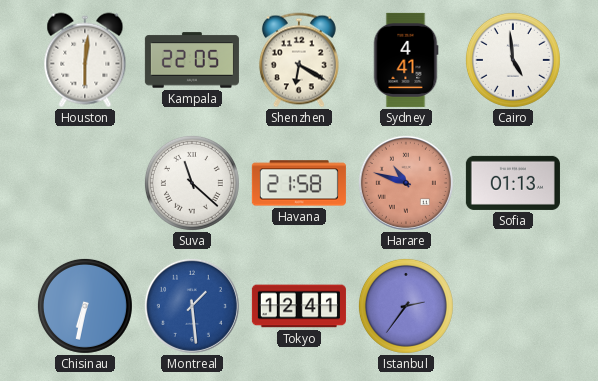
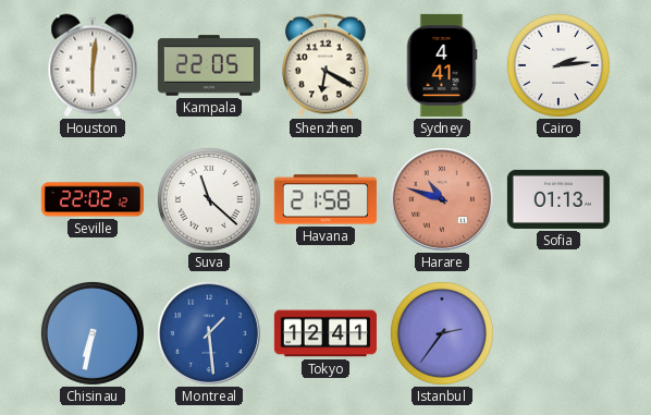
Cairo: 4:59 -> 2:14 (558, 65)
Seville: none -> 22:02 (93, 199)
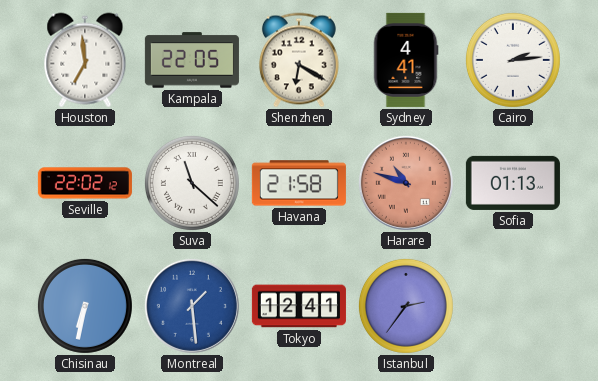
Houston: 6:01 -> 6:59 (85, 60)
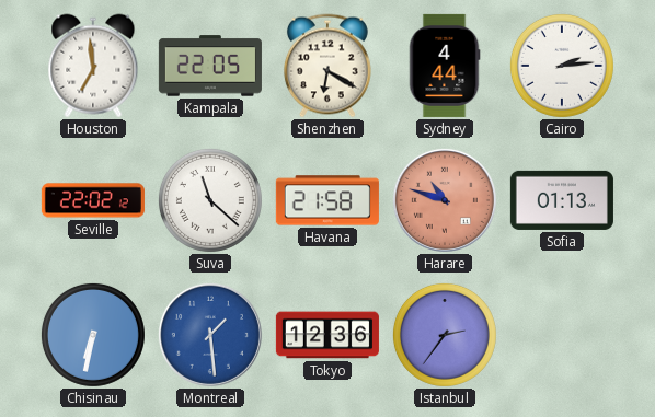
Sydney: 4:41 -> 4:44 (445, 66)
Tokyo: 12:41 -> 12:36 (327, 335)
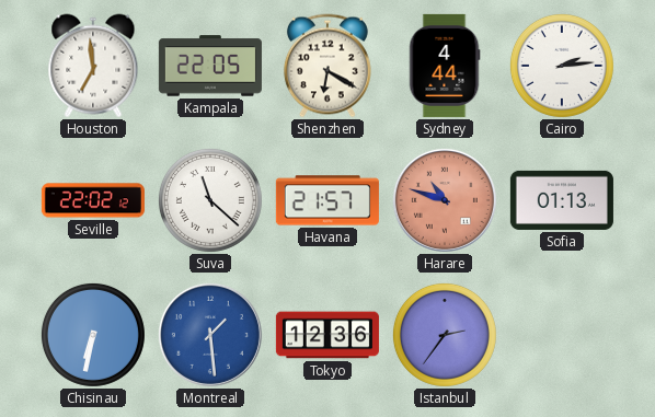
Havana: 21:58 -> 21:57 (327, 200)
